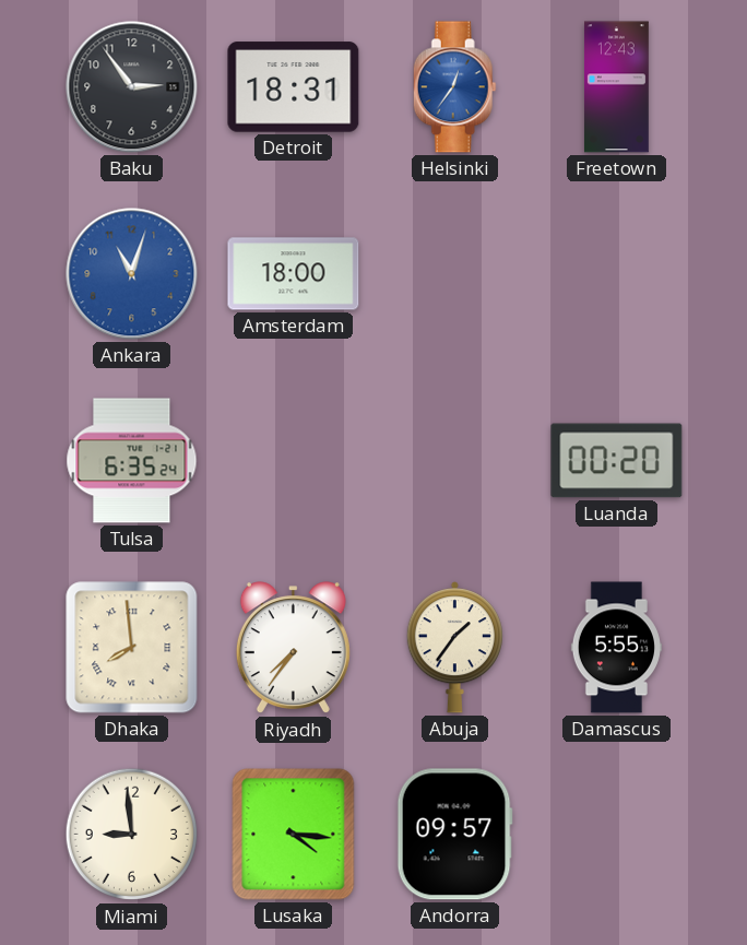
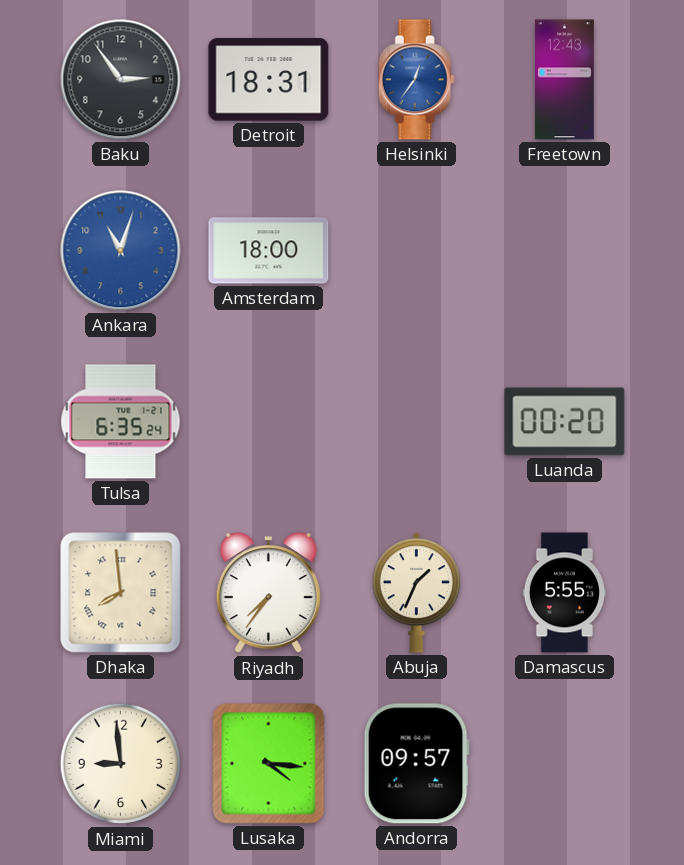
Abuja: 1:36 -> 1:34 (416, 593)
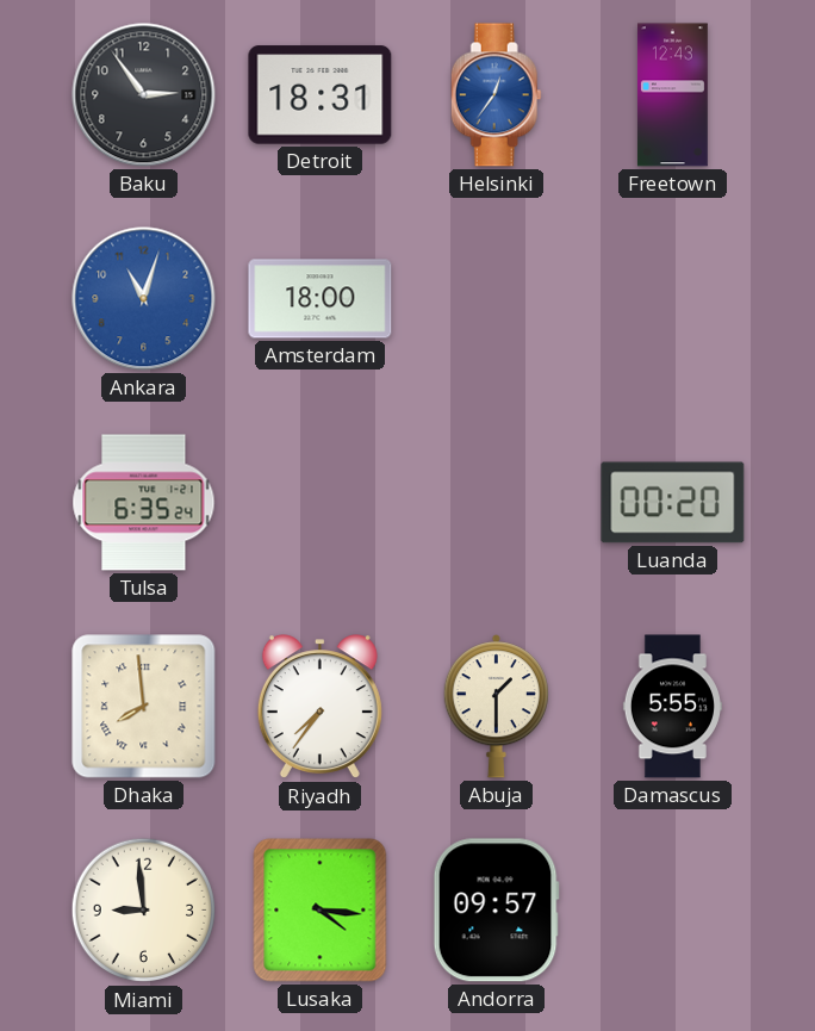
Abuja: 1:34 -> 1:30 (496, 707)
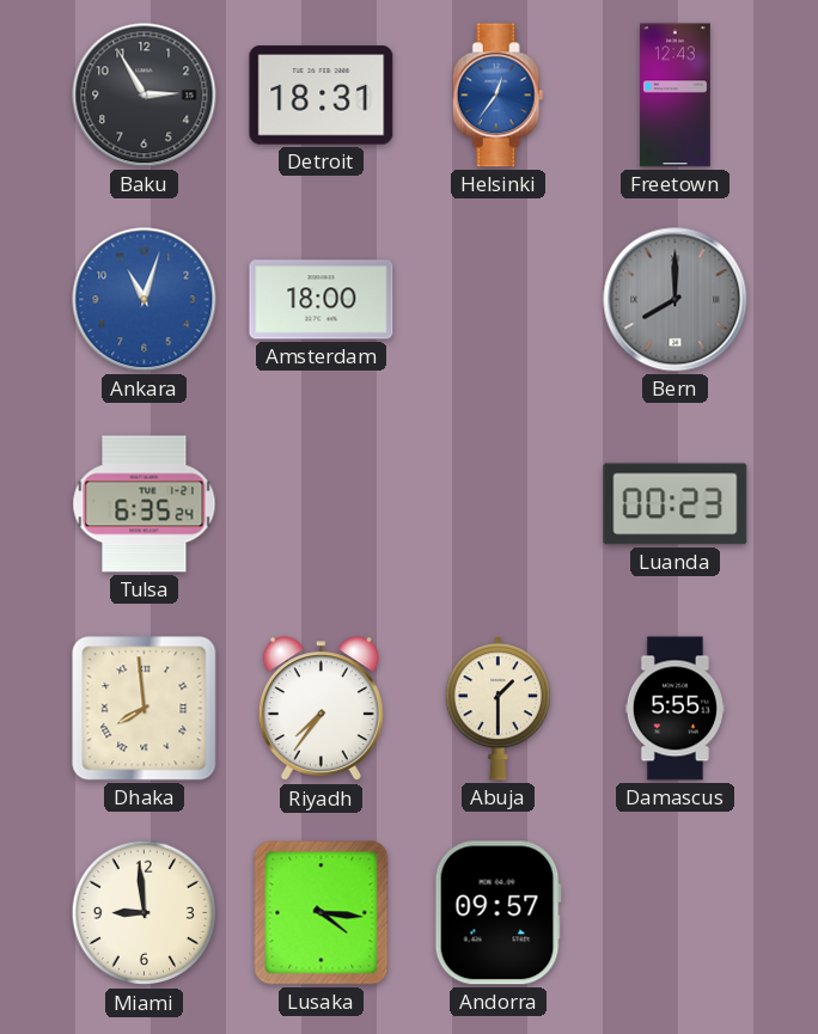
Baku: 2:54 -> 2:55 (145, 96)
Bern: none -> 8:00 (676, 300)
Luanda: 00:20 -> 00:23 (676, 504)
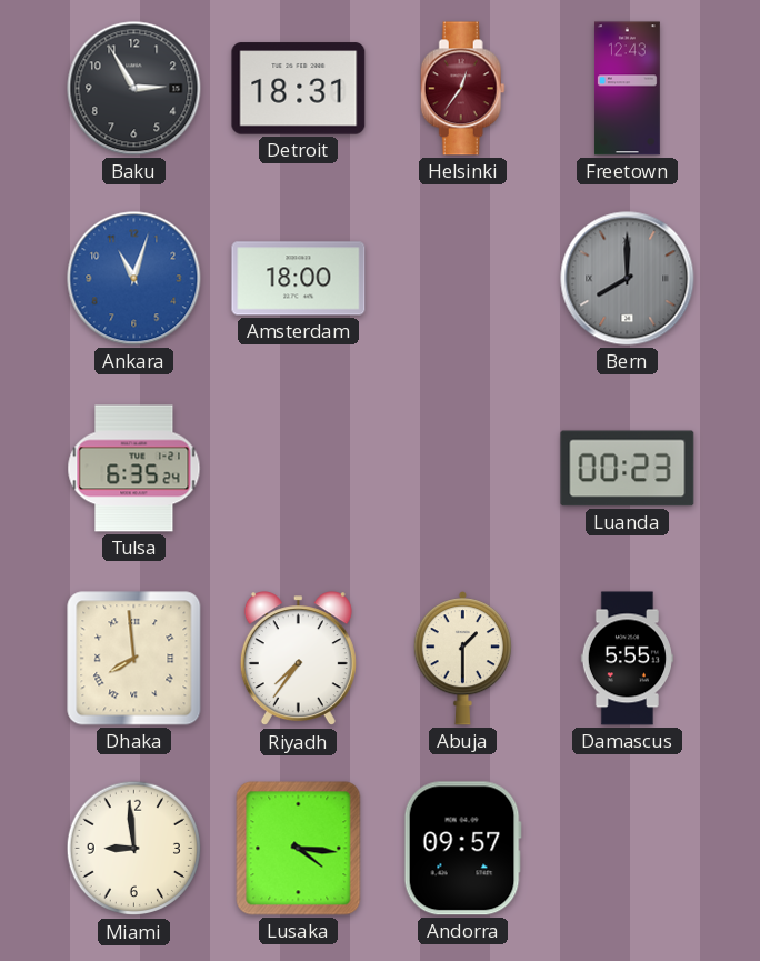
Helsinki dial: blue -> burgundy (462, 89)
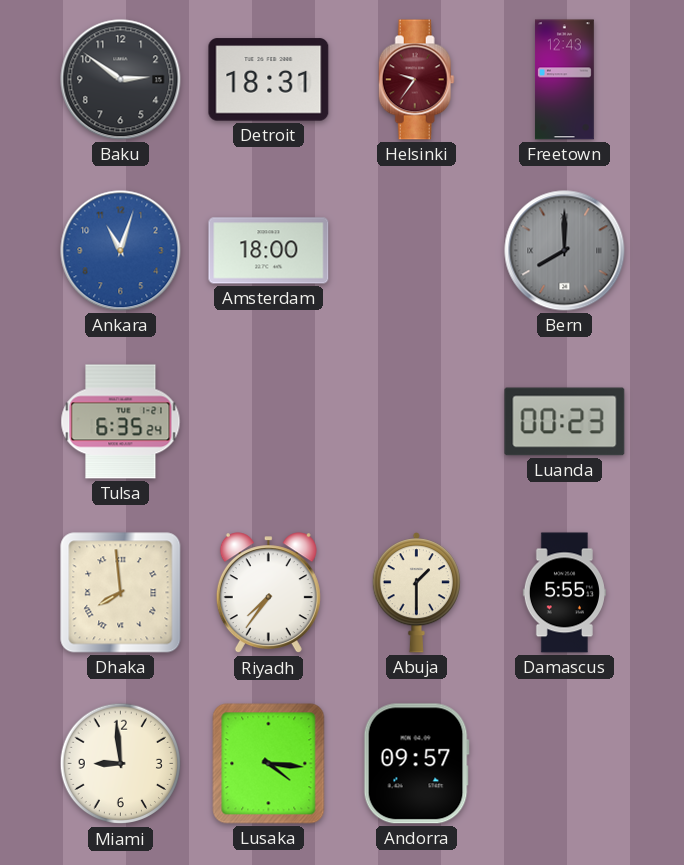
Baku: 2:55 -> 2:51 (121, 80)
Helsinki: 12:36 -> 9:36 (416, 80)
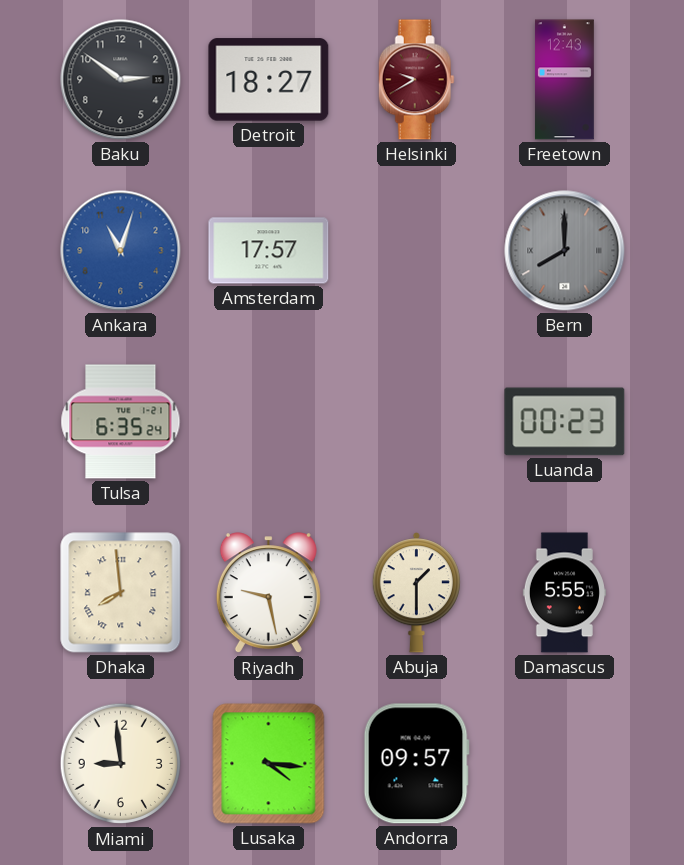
Detroit: 18:31 -> 18:27 (269, 80)
Helsinki: 9:36 -> 9:40 (416, 80)
Amsterdam: 18:00 -> 17:57 (269, 251)
Riyadh: 7:36 -> 9:28 (268, 593)
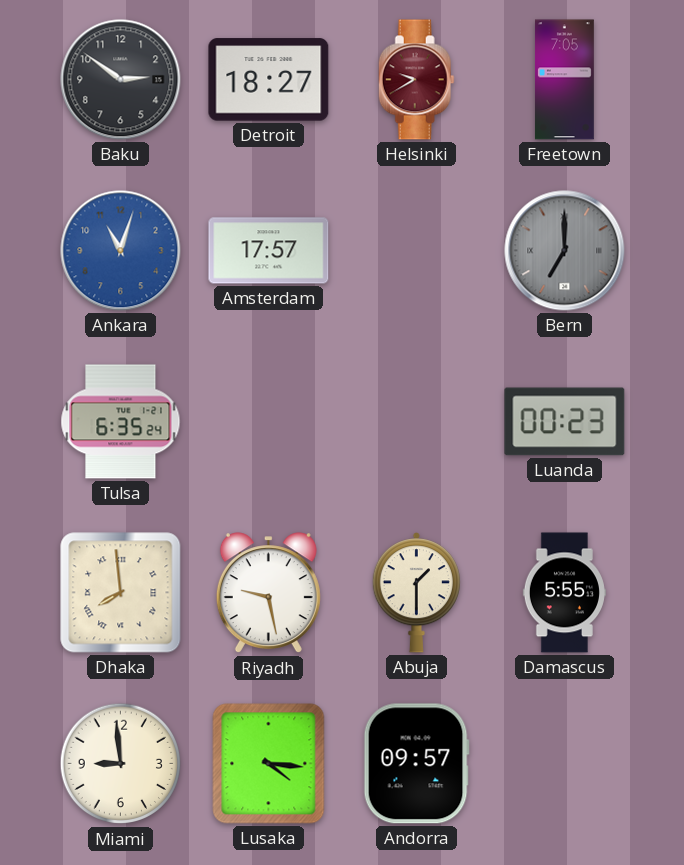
Freetown: 12:43 -> 7:05 (565, 80)
Bern: 8:00 -> 7:00 (565, 251)
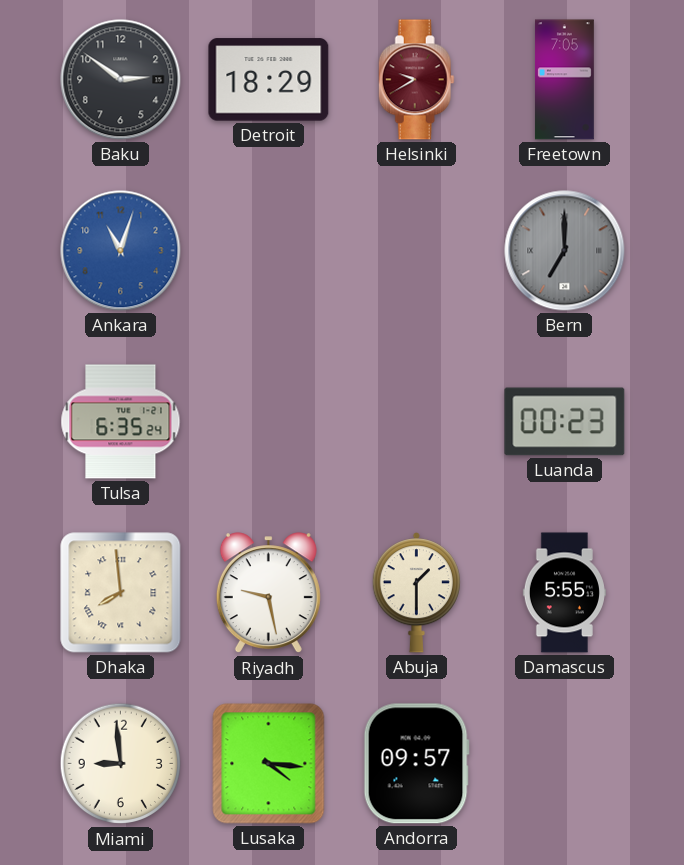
Detroit: 18:27 -> 18:29 (269, 80)
Amsterdam: 17:57 -> none (269, 251)
